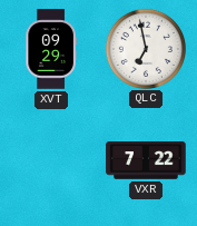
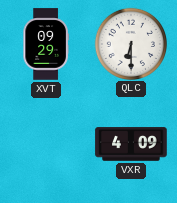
QLC: 6:58 -> 6:30 (130, 43)
VXR: 7:22 -> 4:09 (131, 144)
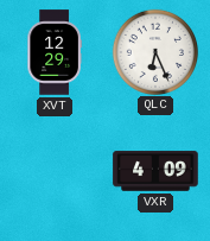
XVT: 09:29 -> 12:29 (55, 52)
QLC: 6:30 -> 6:26 (154, 51)
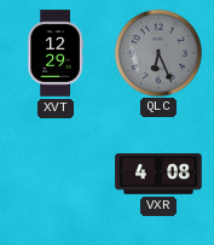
QLC dial: white -> grey (157, 52)
VXR: 4:09 -> 4:08 (158, 174)
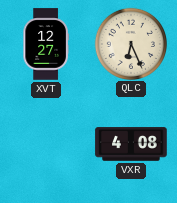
XVT: 12:29 -> 12:27 (46, 44)
QLC dial: grey -> cream (130, 43)
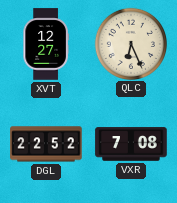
DGL: none -> 22:52 (46, 144)
VXR: 4:08 -> 7:08 (131, 144)
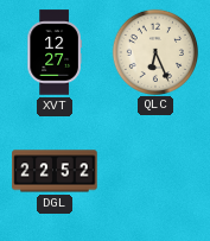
VXR: 7:08 -> none (131, 144)
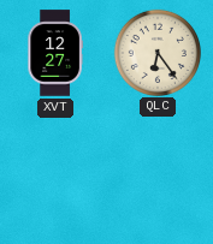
QLC: 6:26 -> 6:24 (156, 52)
DGL: 22:52 -> none (55, 171)
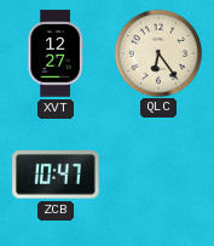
ZCB: none -> 10:47 (56, 175)
